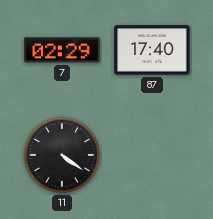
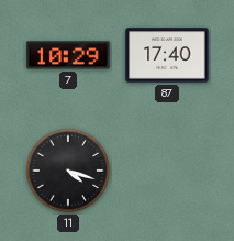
7: 02:29 -> 10:29 (68, 55)
11: 4:21 -> 4:18 (68, 171)
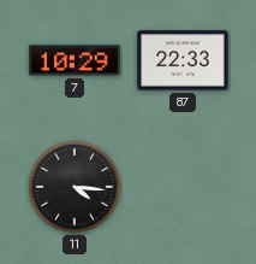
87: 17:40 -> 22:33 (183, 60)
11: 4:18 -> 4:16 (75, 187)
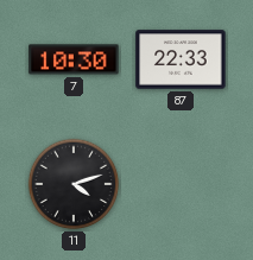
7: 10:29 -> 10:30 (74, 59)
11: 4:16 -> 4:12 (74, 184)
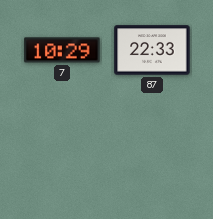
7: 10:30 -> 10:29 (62, 50)
11: 4:12 -> none (74, 184)
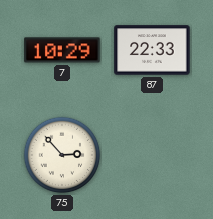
75: none -> 2:53 (62, 155)
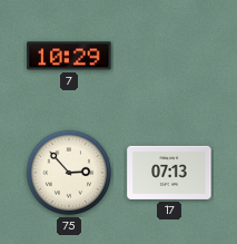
87: 22:33 -> none (152, 50)
17: none -> 07:13 (169, 173)
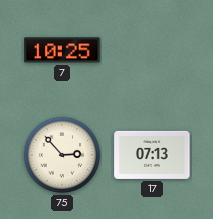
7: 10:29 -> 10:25 (62, 50)
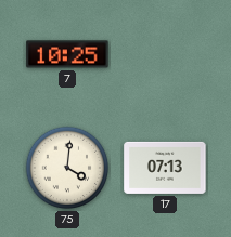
75: 2:53 -> 4:01 (67, 168)
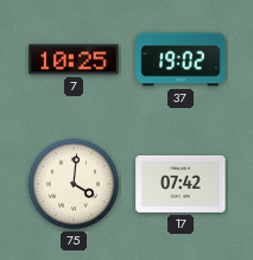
37: none -> 19:02 (181, 59)
17: 07:13 -> 07:42 (181, 184)
